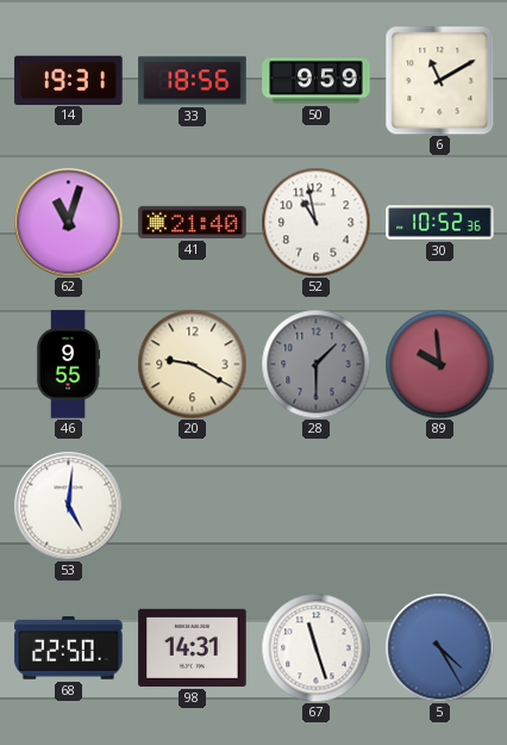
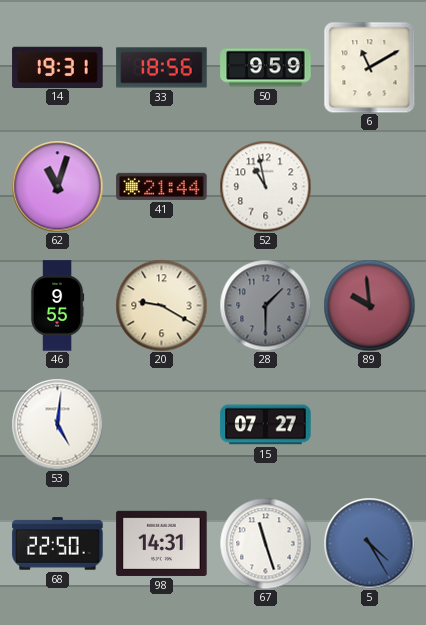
41: 21:40 -> 21:44 (162, 186)
30: 10:52 -> none (440, 223)
15: none -> 07:27 (266, 425)
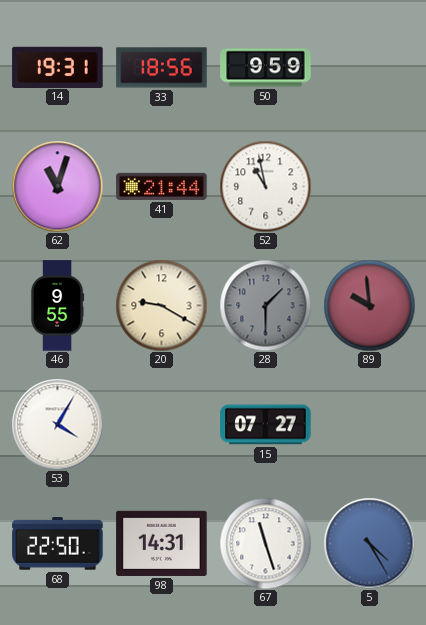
6: 11:10 -> none (369, 67)
53: 5:01 -> 4:05 (57, 424)
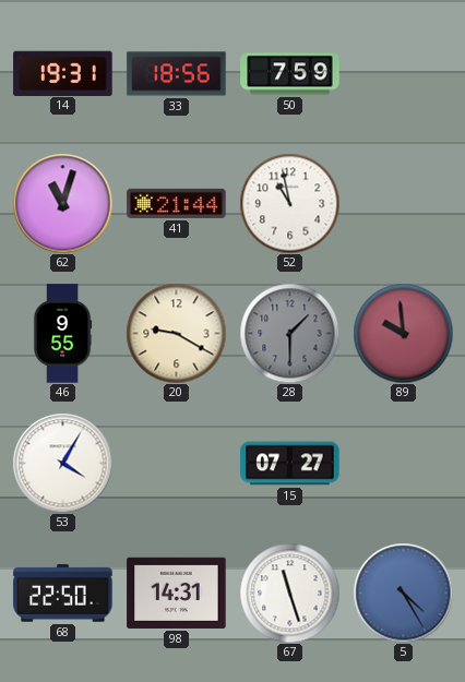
50: 9:59 -> 7:59 (290, 74)
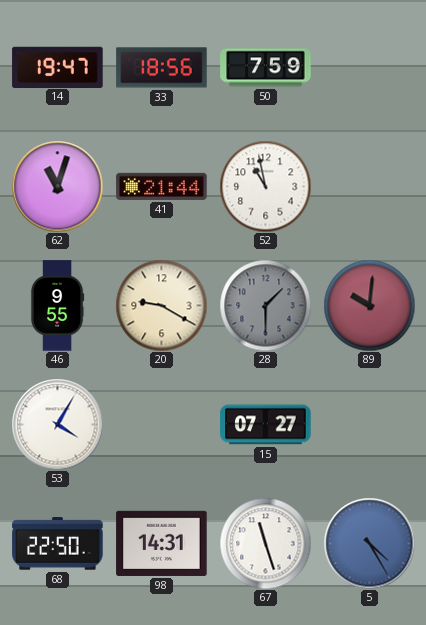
14: 19:31 -> 19:47 (58, 67)
89: 9:59 -> 10:01 (369, 305)
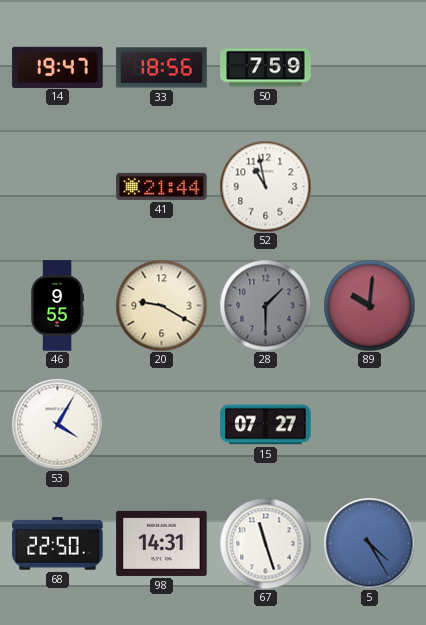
62: 11:03 -> none (57, 186)
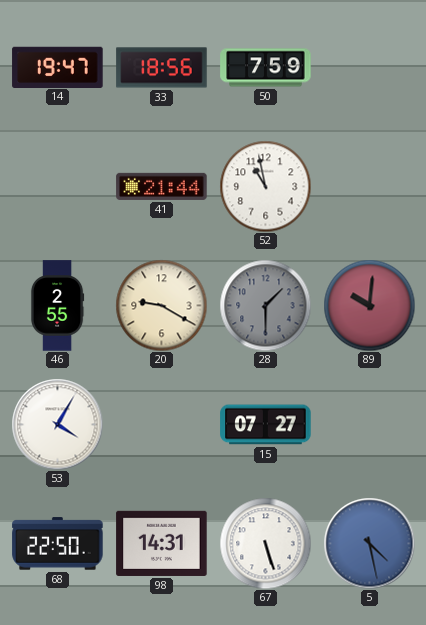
46: 9:55 -> 2:55 (57, 306)
67: 11:27 -> 5:27 (265, 543)
5: 4:25 -> 4:28 (369, 543)
